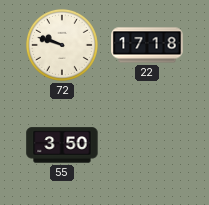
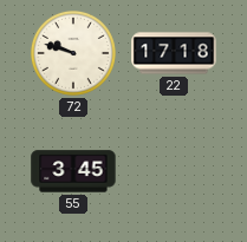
55: 3:50 -> 3:45 (73, 171)
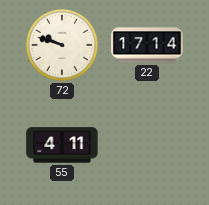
22: 17:18 -> 17:14 (147, 45)
55: 3:45 -> 4:11 (62, 145)
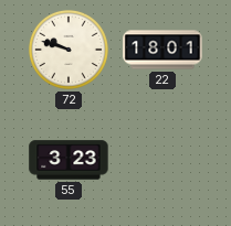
22: 17:14 -> 18:01 (162, 50)
55: 4:11 -> 3:23 (69, 160)
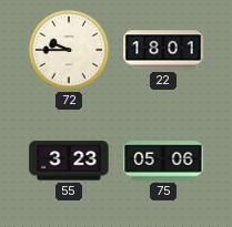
72: 9:48 -> 9:45 (69, 50)
75: none -> 05:06 (163, 161)
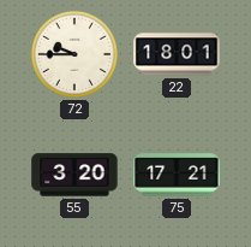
55: 3:23 -> 3:20 (74, 175)
75: 05:06 -> 17:21 (177, 175)
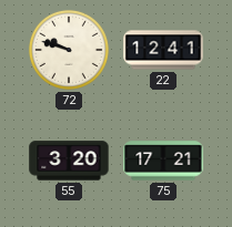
72: 9:45 -> 9:48 (69, 50)
22: 18:01 -> 12:41 (163, 50)
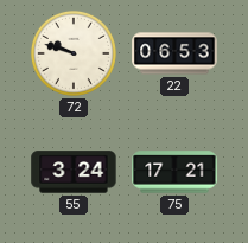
22: 12:41 -> 06:53 (174, 53)
55: 3:20 -> 3:24 (74, 172)
